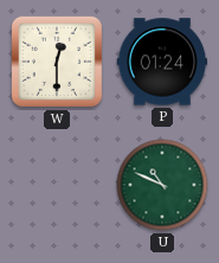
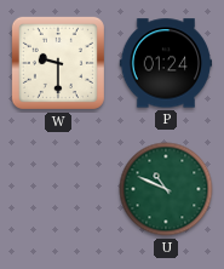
W: 12:30 -> 9:30 (58, 63)
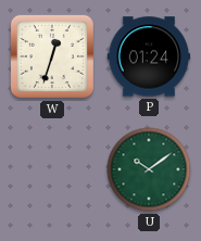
W: 9:30 -> 12:33 (52, 56)
U: 10:49 -> 10:09 (149, 169)
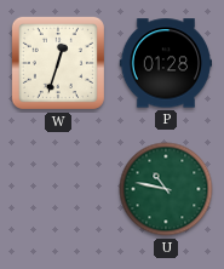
P: 01:24 -> 01:28 (166, 63)
U: 10:09 -> 10:47 (166, 189)
